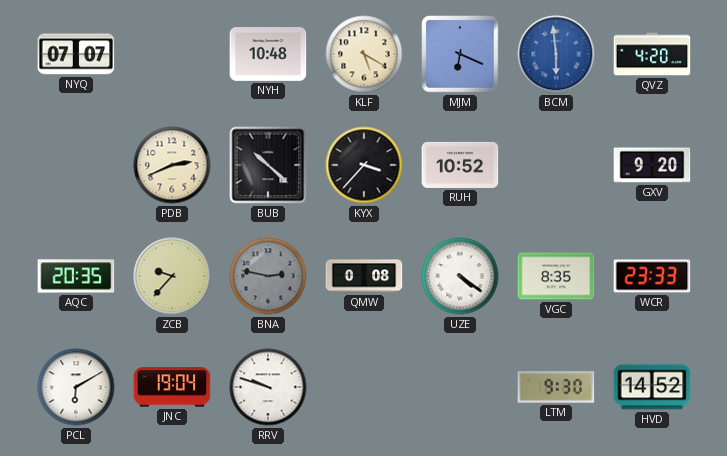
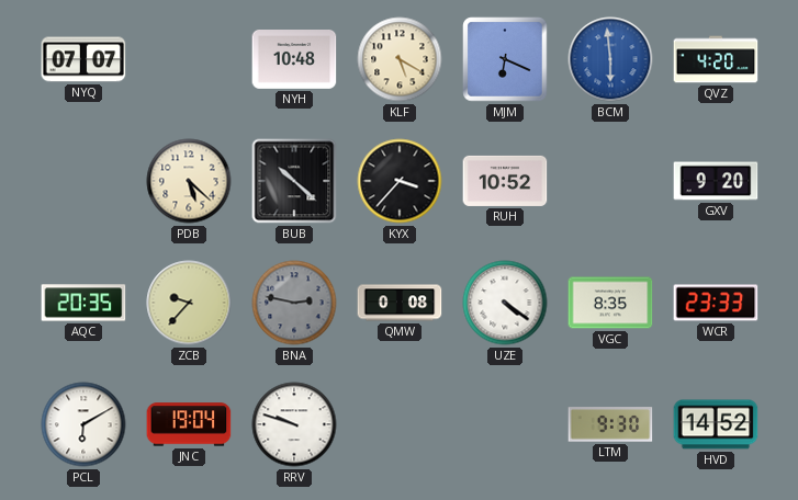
PDB: 2:41 -> 5:22 (189, 181)
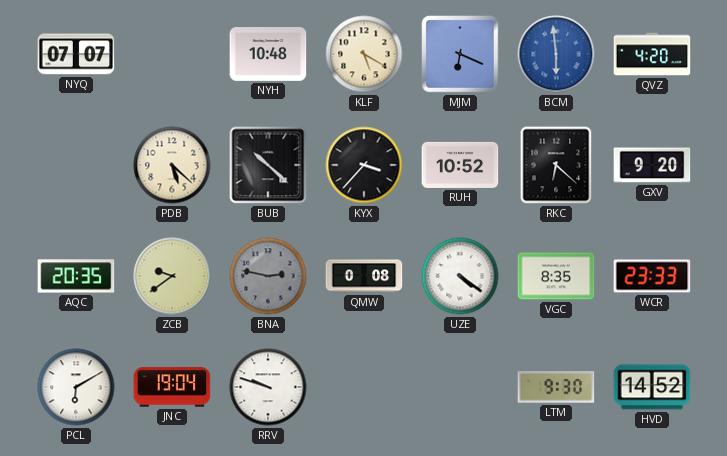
RKC: none -> 6:22 (556, 165)
ZCB: 9:37 -> 9:39 (172, 276)
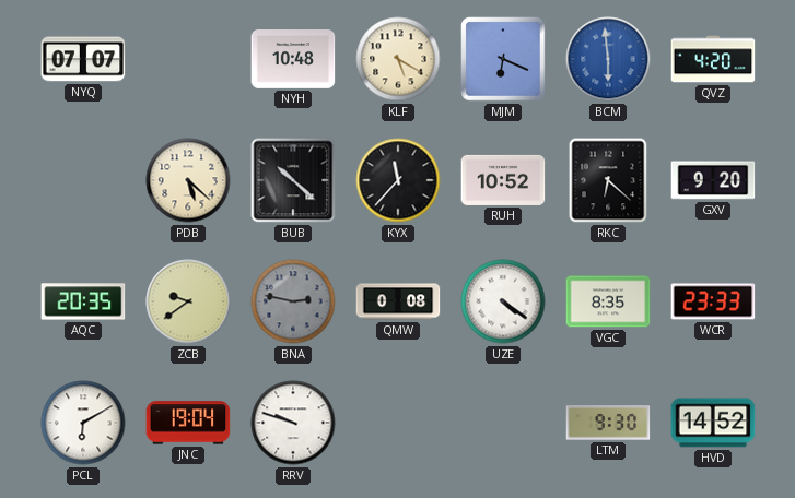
KYX: 3:37 -> 11:37 (398, 180)
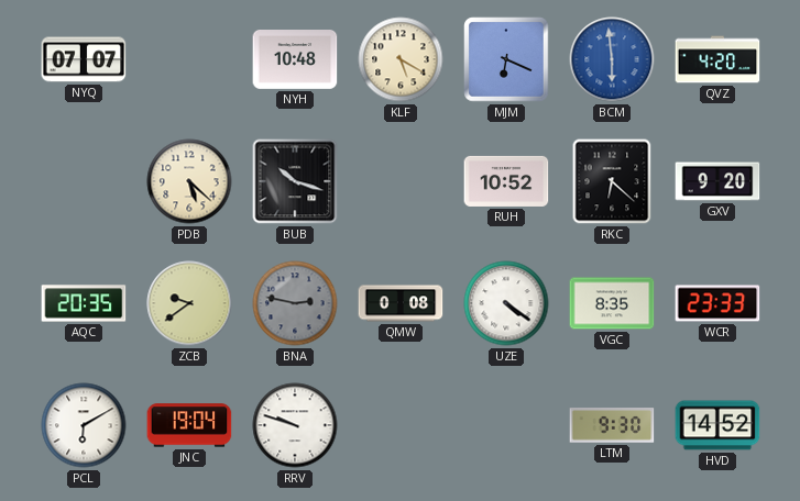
BUB: 10:22 -> 10:18 (295, 181)
KYX: 11:37 -> none (398, 180)
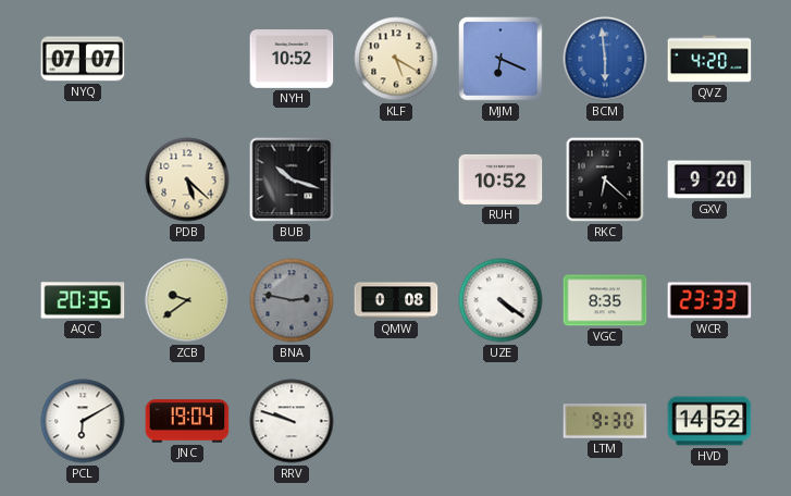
NYH: 10:48 -> 10:52 (292, 60)
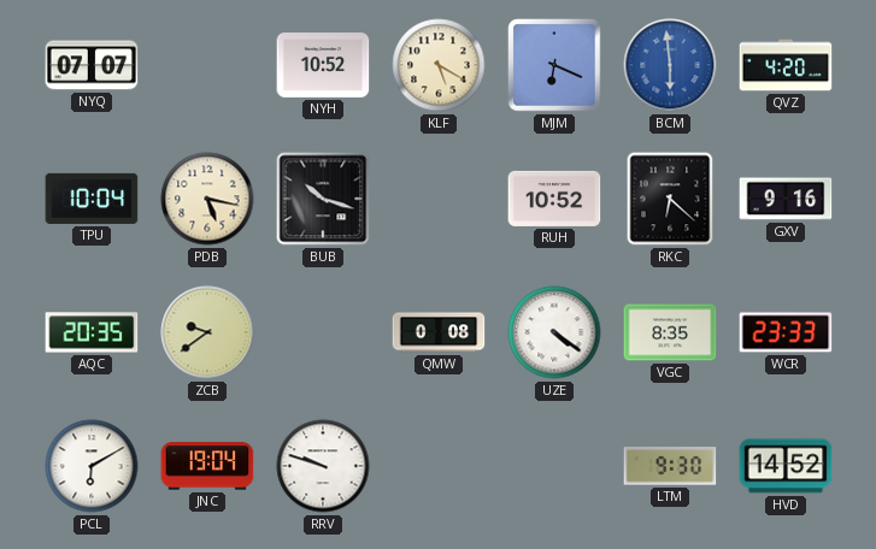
TPU: none -> 10:04 (92, 199)
PDB: 5:22 -> 5:17 (207, 199)
GXV: 9:20 -> 9:16 (786, 199)
BNA: 2:47 -> none (292, 300)
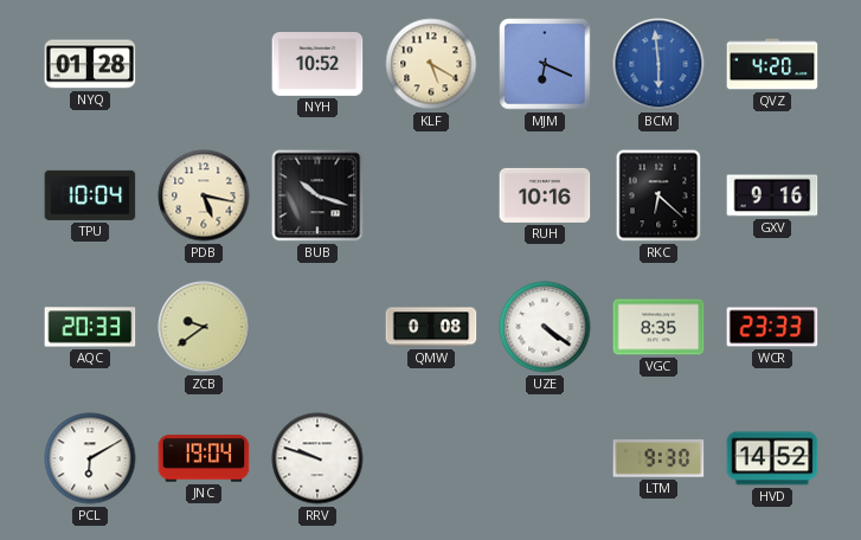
NYQ: 07:07 -> 01:28 (90, 64)
RUH: 10:52 -> 10:16 (545, 195)
AQC: 20:35 -> 20:33 (90, 327)
